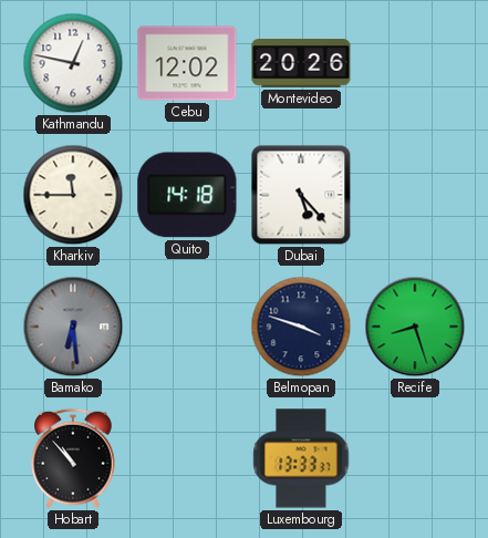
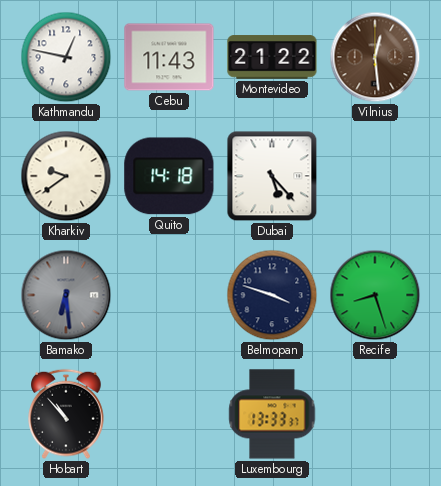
Cebu: 12:02 -> 11:43 (169, 57)
Montevideo: 20:26 -> 21:22 (272, 57)
Vilnius: none -> 12:29 (375, 57)
Kharkiv: 11:45 -> 9:39 (66, 176)
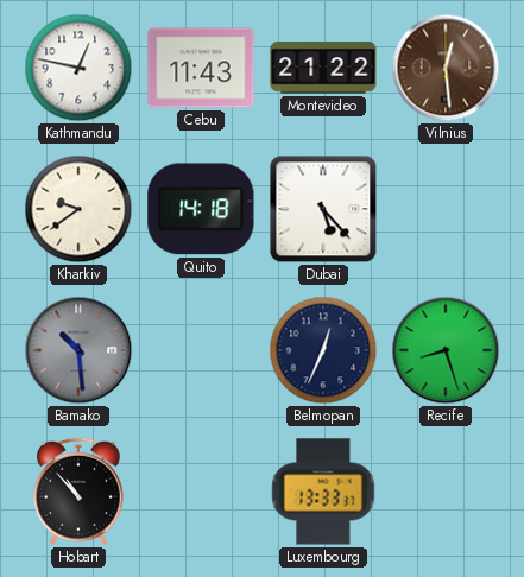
Bamako: 6:29 -> 10:29 (78, 350)
Belmopan: 3:48 -> 12:34 (323, 350)
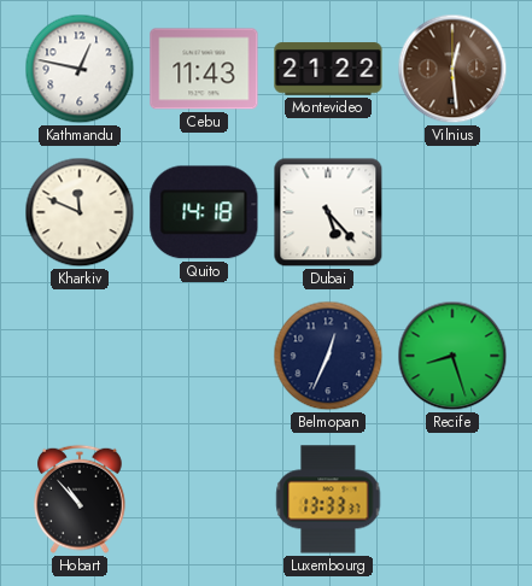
Kharkiv: 9:39 -> 11:49 (80, 212)
Bamako: 10:29 -> none (78, 350)
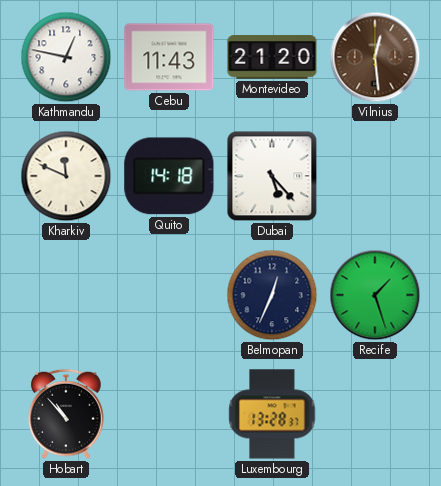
Montevideo: 21:22 -> 21:20 (272, 57)
Recife: 8:27 -> 1:27 (375, 295)
Luxembourg: 13:33 -> 13:28 (272, 414)
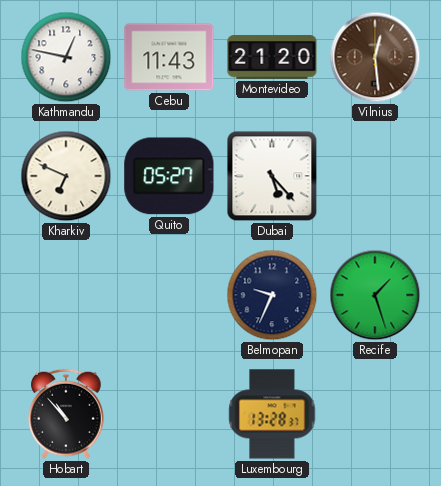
Kharkiv: 11:49 -> 6:49 (66, 176)
Quito: 14:18 -> 05:27 (169, 176)
Belmopan: 12:34 -> 9:34 (272, 295)
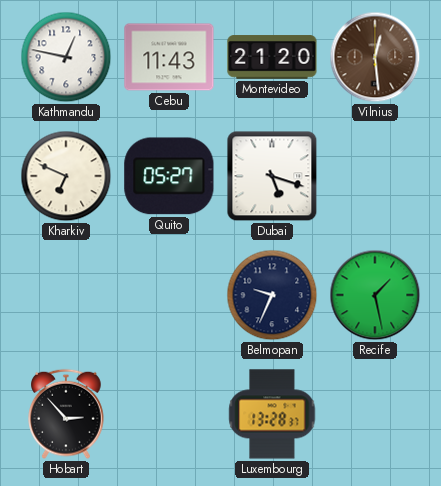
Dubai: 5:23 -> 5:18 (272, 176)
Recife: 1:27 -> 1:28 (375, 295)
Hobart: 10:53 -> 2:53 (67, 414)
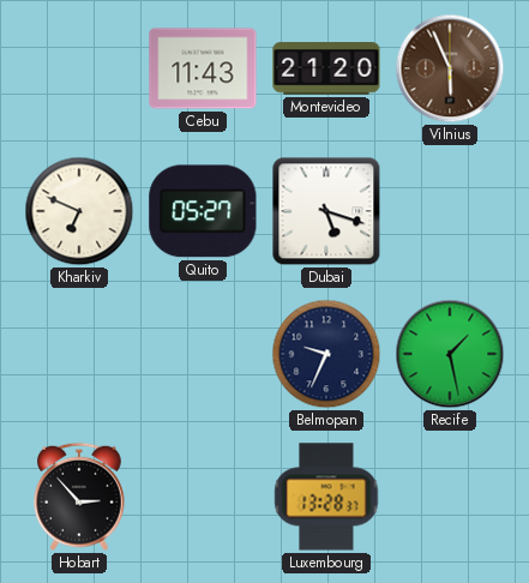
Kathmandu: 12:47 -> none (66, 57)
Vilnius: 12:29 -> 5:56 (450, 68)
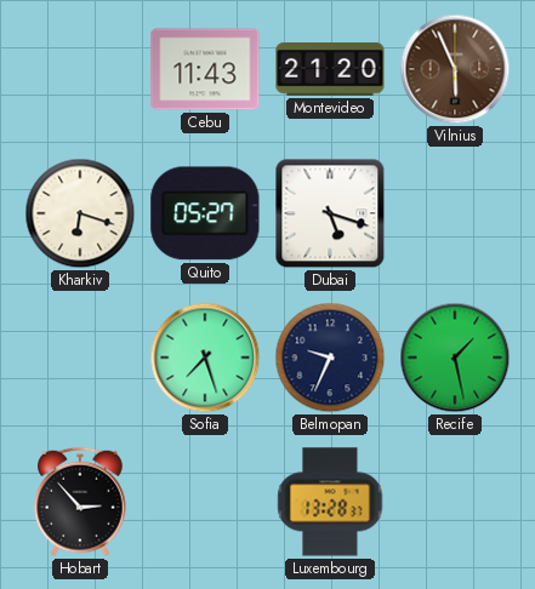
Kharkiv: 6:49 -> 6:18 (80, 213)
Sofia: none -> 7:27 (205, 358)
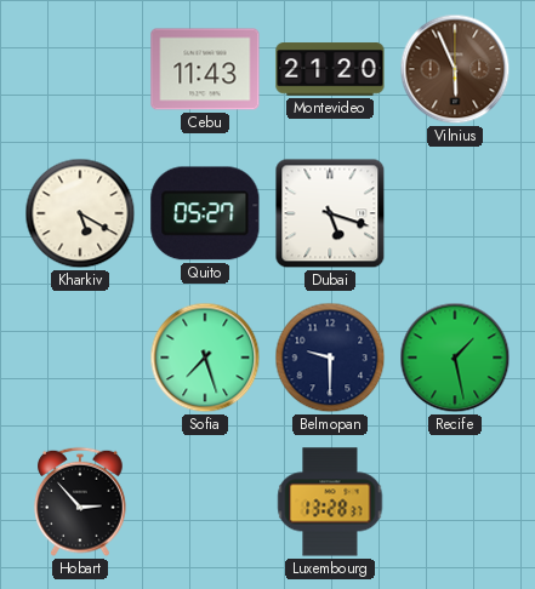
Kharkiv: 6:18 -> 5:20 (80, 213)
Belmopan: 9:34 -> 9:30 (330, 358)
